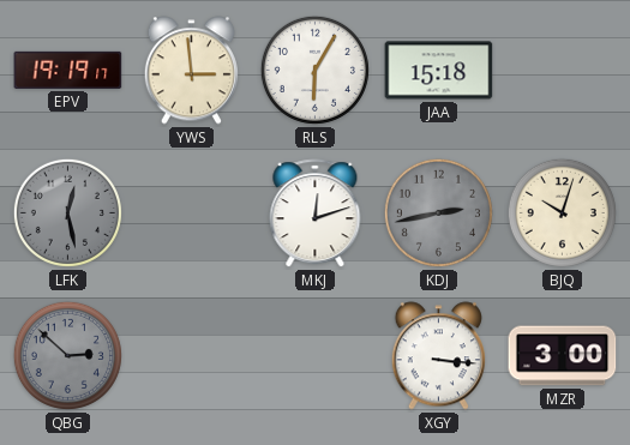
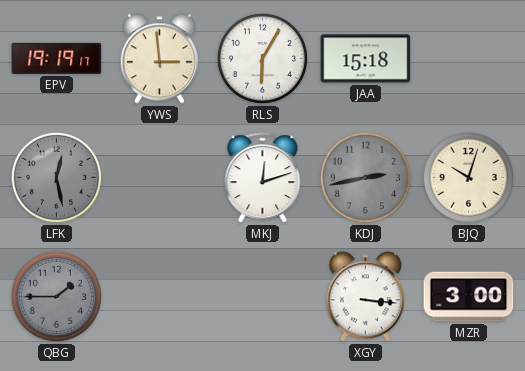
QBG: 2:52 -> 1:45 (56, 296)
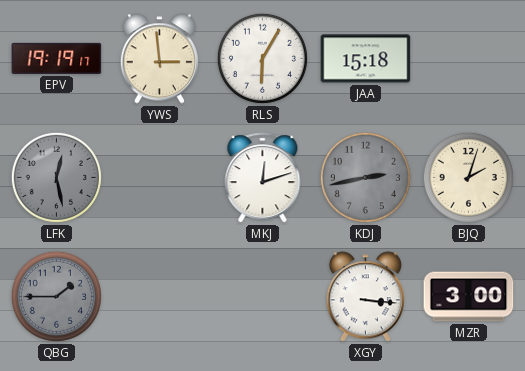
BJQ: 10:03 -> 2:03 (468, 177)
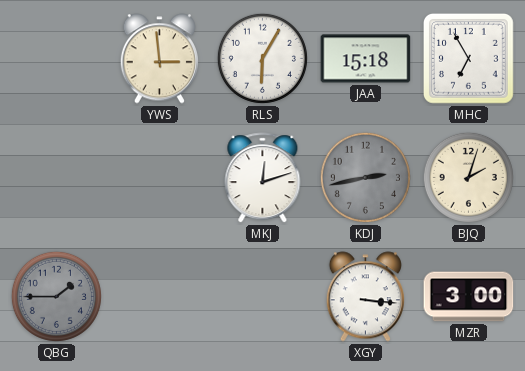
EPV: 19:19 -> none (57, 58)
MHC: none -> 6:55 (469, 59)
LFK: 12:28 -> none (56, 177)
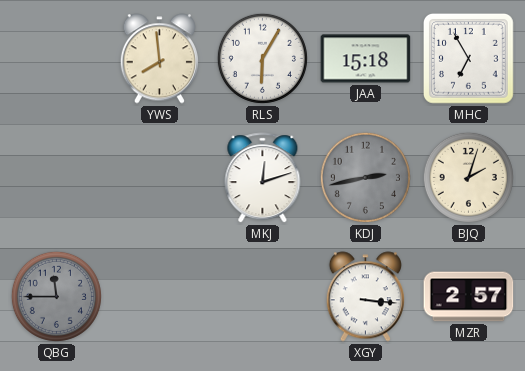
YWS: 2:59 -> 7:59 (159, 59)
QBG: 1:45 -> 11:45 (56, 296)
MZR: 3:00 -> 2:57 (469, 297)
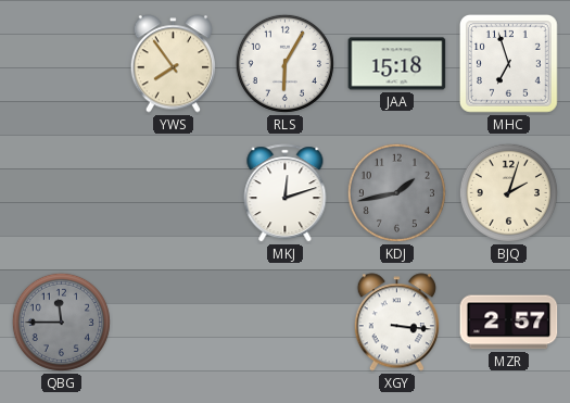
YWS: 7:59 -> 7:54 (173, 64)
MHC: 6:55 -> 6:57 (509, 64)
KDJ: 2:43 -> 1:43 (396, 192)
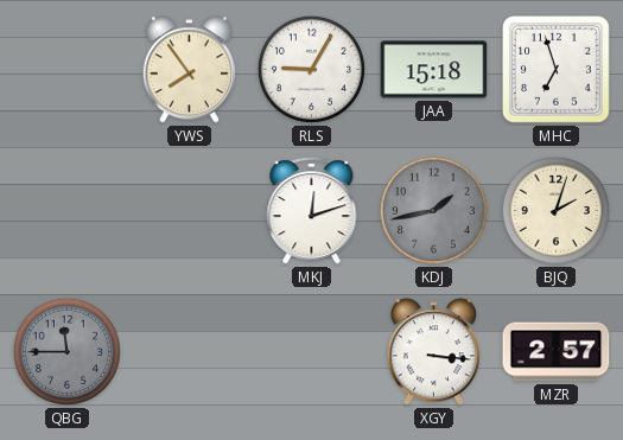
RLS: 6:05 -> 9:05 (311, 69)
